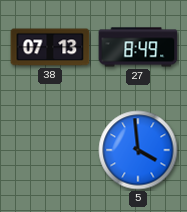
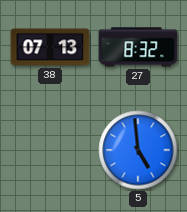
27: 8:49 -> 8:32 (138, 47)
5: 3:59 -> 4:59 (138, 150)
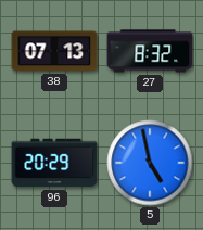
96: none -> 20:29 (54, 163)
5: 4:59 -> 4:58 (150, 163)
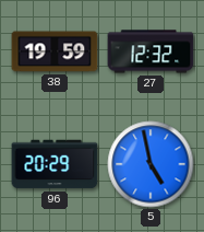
38: 07:13 -> 19:59 (55, 51)
27: 8:32 -> 12:32 (151, 51)
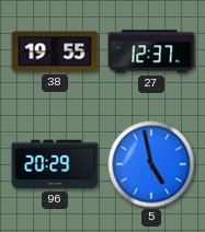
38: 19:59 -> 19:55 (55, 51)
27: 12:32 -> 12:37 (151, 51)
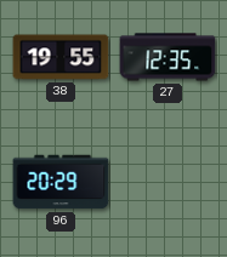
27: 12:37 -> 12:35 (168, 57)
5: 4:58 -> none (151, 164)
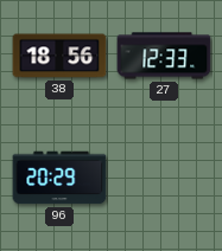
38: 19:55 -> 18:56 (59, 56)
27: 12:35 -> 12:33 (164, 56)
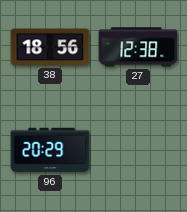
27: 12:33 -> 12:38 (138, 47)
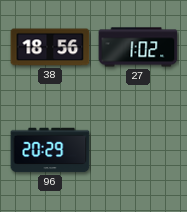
27: 12:38 -> 1:02 (138, 47)
